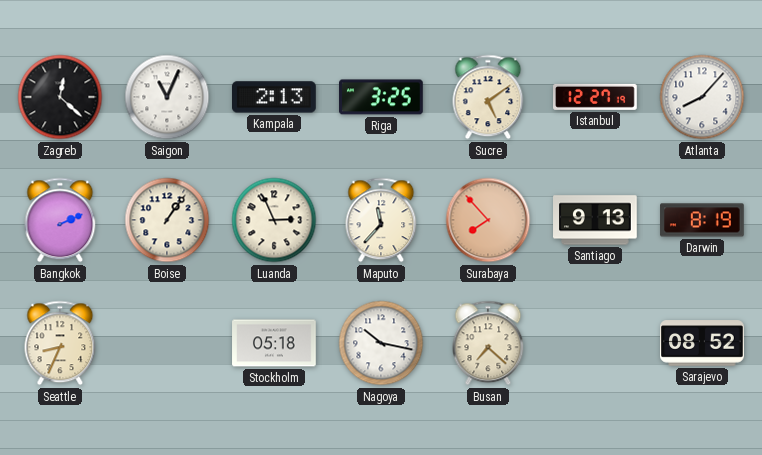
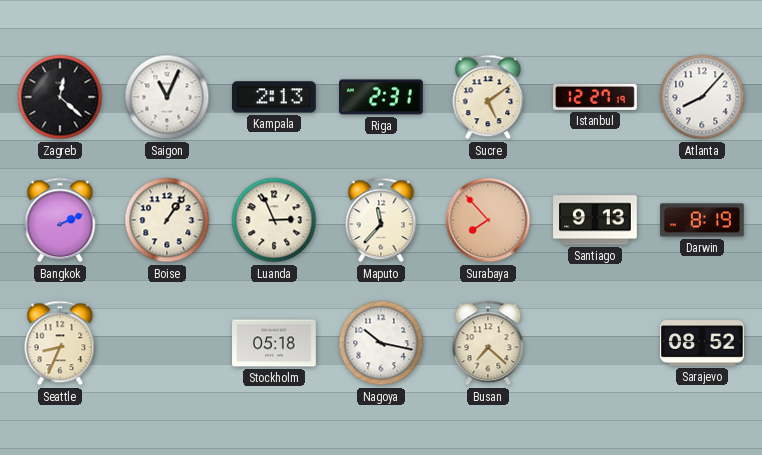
Riga: 3:25 -> 2:31 (382, 97)
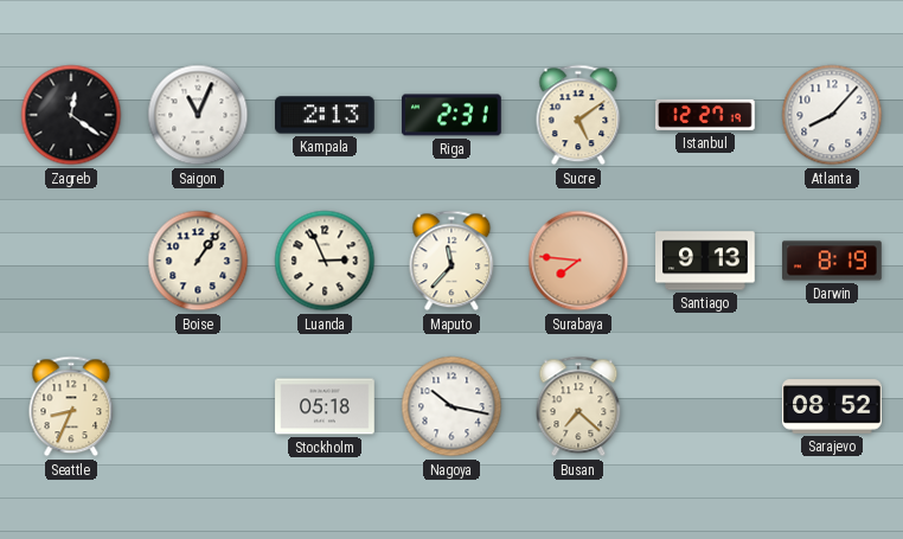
Zagreb: 12:22 -> 12:21 (71, 115)
Bangkok: 2:11 -> none (60, 220)
Surabaya: 7:53 -> 7:46 (578, 261)
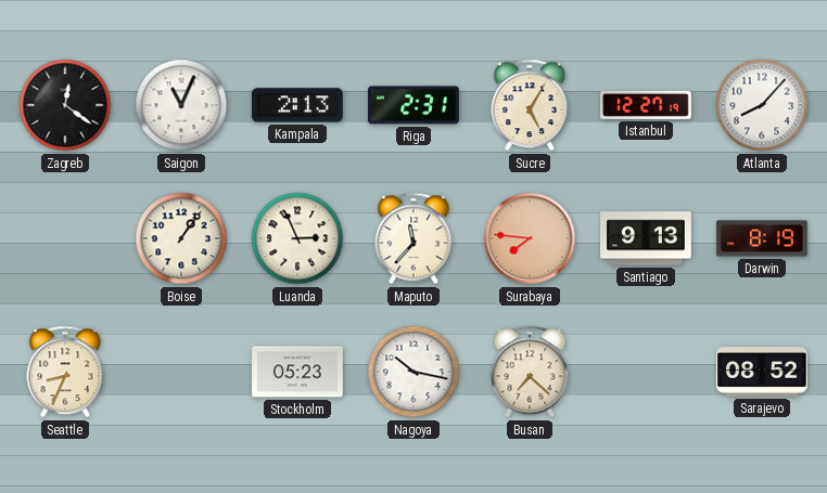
Sucre: 5:09 -> 5:05 (530, 105)
Stockholm: 05:18 -> 05:23 (297, 372)
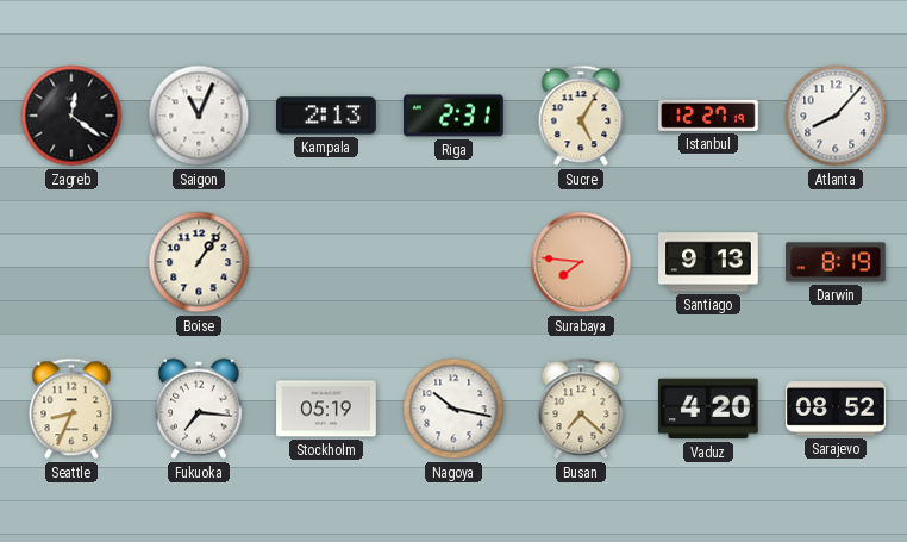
Luanda: 2:56 -> none (297, 238)
Maputo: 11:37 -> none (413, 238)
Fukuoka: none -> 7:16 (200, 409)
Stockholm: 05:23 -> 05:19 (326, 409)
Vaduz: none -> 4:20 (709, 409)
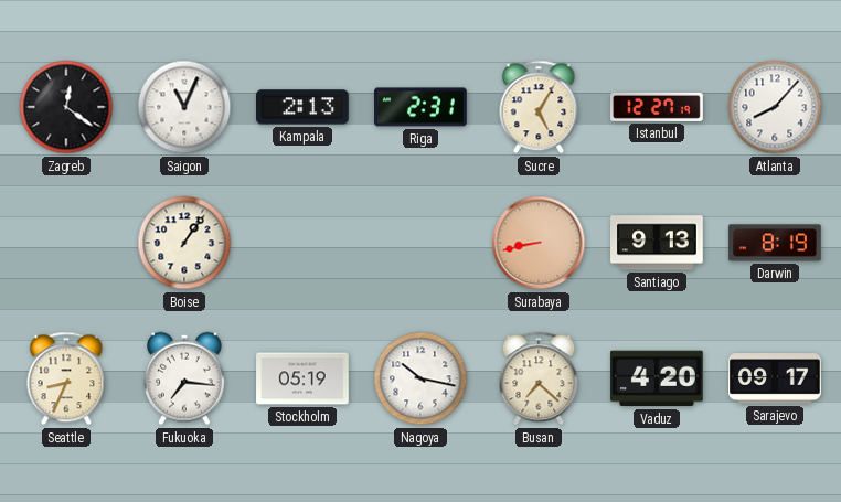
Surabaya: 7:46 -> 8:43 (539, 243)
Sarajevo: 08:52 -> 09:17 (775, 378)
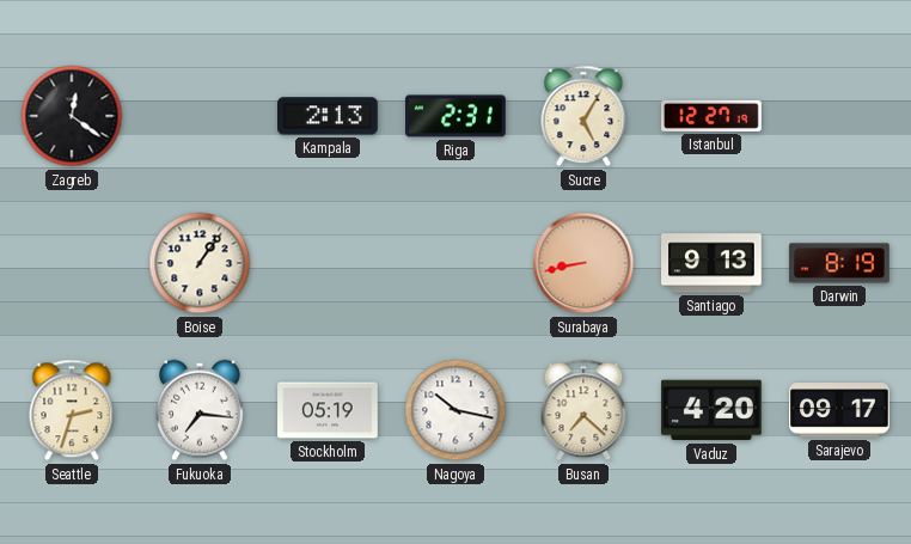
Saigon: 11:04 -> none (184, 107)
Atlanta: 8:07 -> none (775, 107)
Seattle: 8:34 -> 2:33 (72, 410)
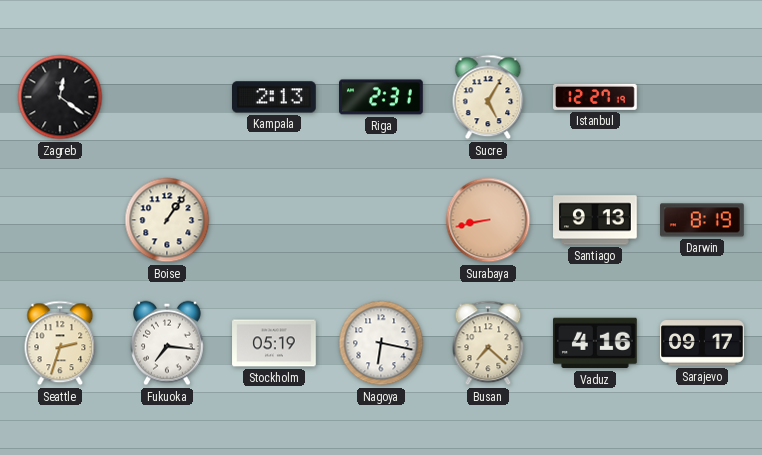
Nagoya: 10:17 -> 6:17 (381, 343)
Vaduz: 4:20 -> 4:16 (596, 343)
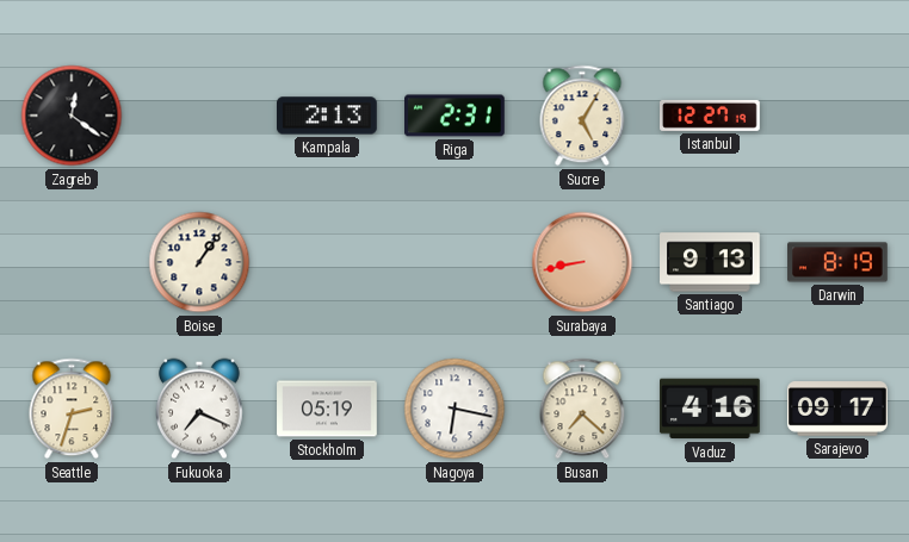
Fukuoka: 7:16 -> 7:19 (200, 409)
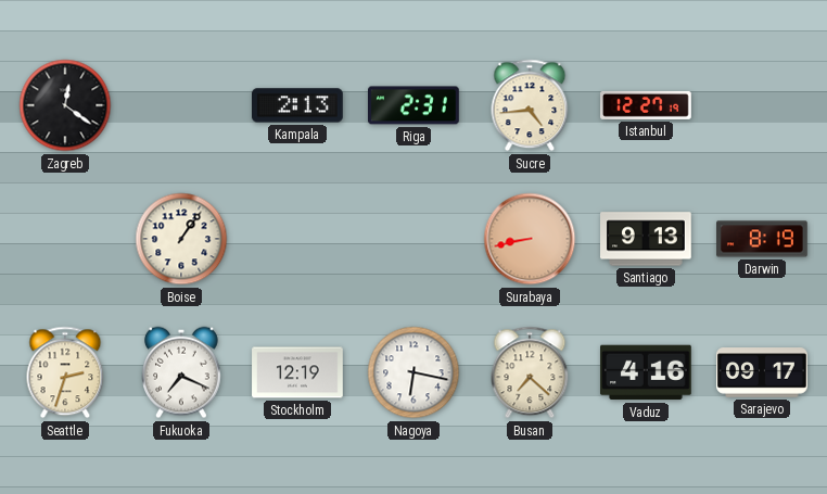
Sucre: 5:05 -> 4:44 (530, 105)
Stockholm: 05:19 -> 12:19 (297, 372)
